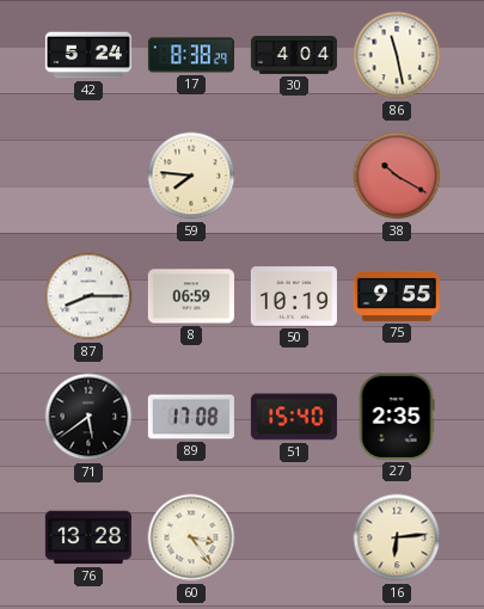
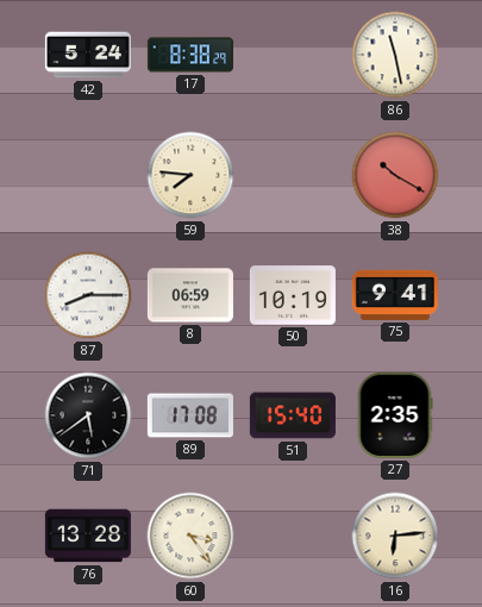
30: 4:04 -> none (294, 56)
75: 9:55 -> 9:41 (395, 295)
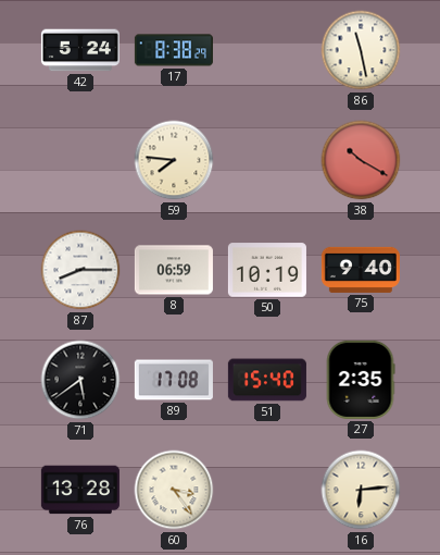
75: 9:41 -> 9:40 (361, 270)
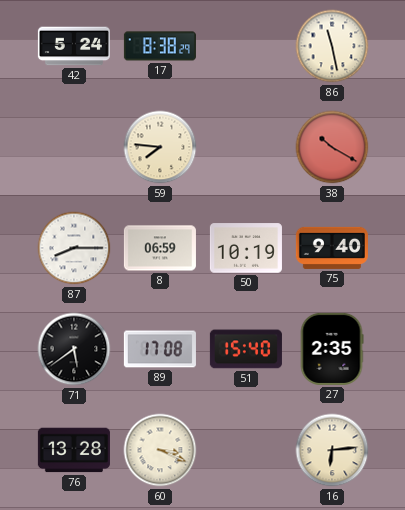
60: 3:24 -> 3:19 (160, 450)
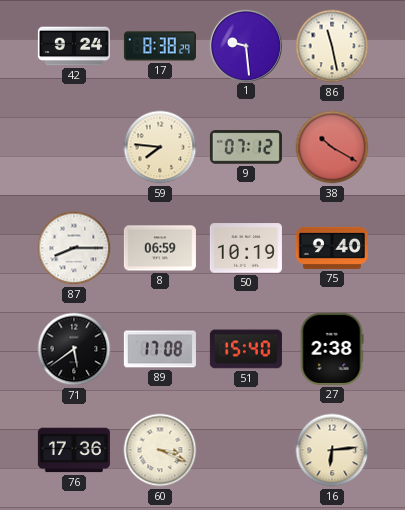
42: 5:24 -> 9:24 (74, 46)
1: none -> 9:29 (245, 45)
9: none -> 07:12 (246, 147)
27: 2:35 -> 2:38 (332, 349)
76: 13:28 -> 17:36 (74, 450)
